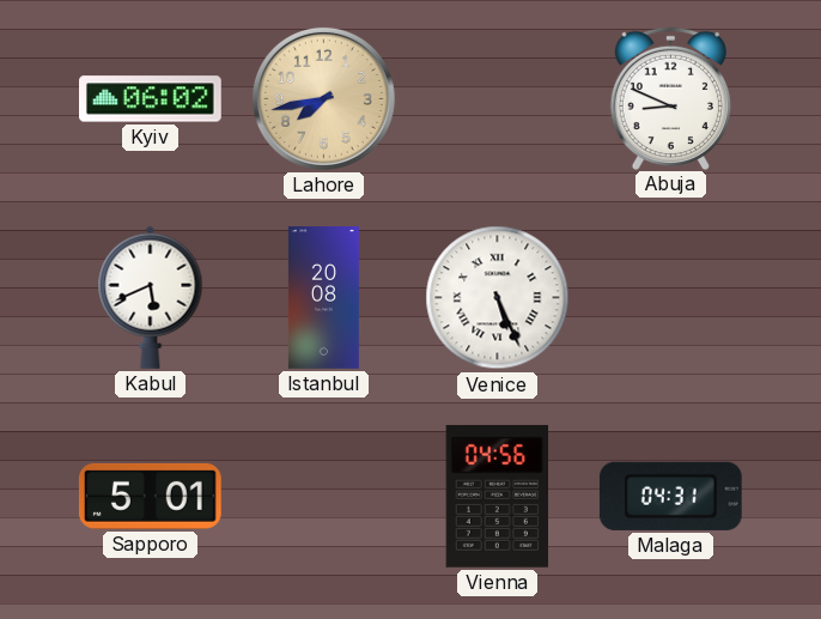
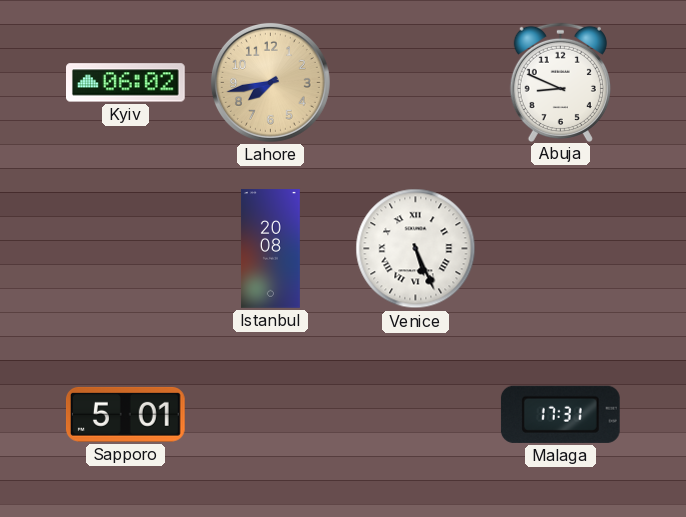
Kabul: 5:41 -> none (151, 297)
Vienna: 04:56 -> none (497, 496)
Malaga: 04:31 -> 17:31 (560, 414)
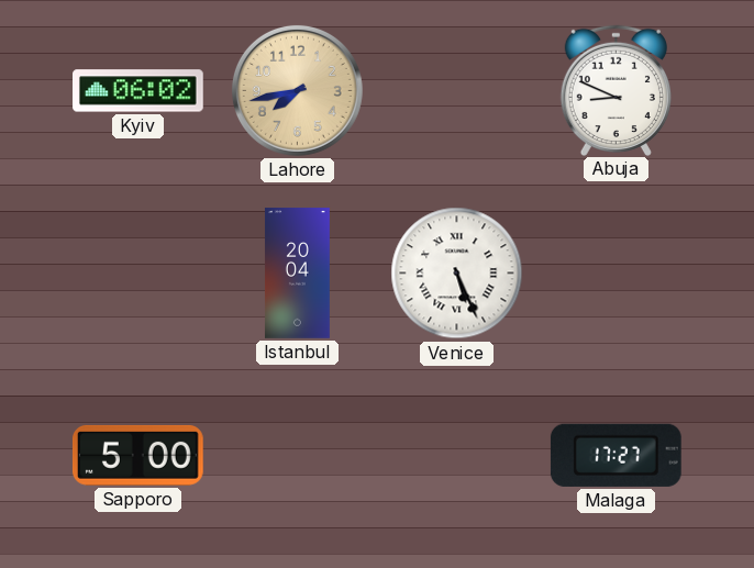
Istanbul: 20:08 -> 20:04 (297, 274)
Sapporo: 5:01 -> 5:00 (137, 455)
Malaga: 17:31 -> 17:27 (616, 455)
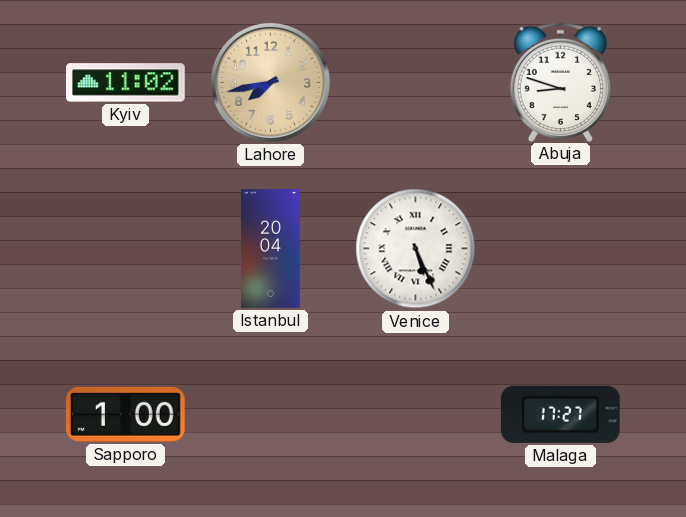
Kyiv: 06:02 -> 11:02 (126, 83)
Abuja: 8:49 -> 8:48 (560, 82)
Sapporo: 5:00 -> 1:00 (125, 414)
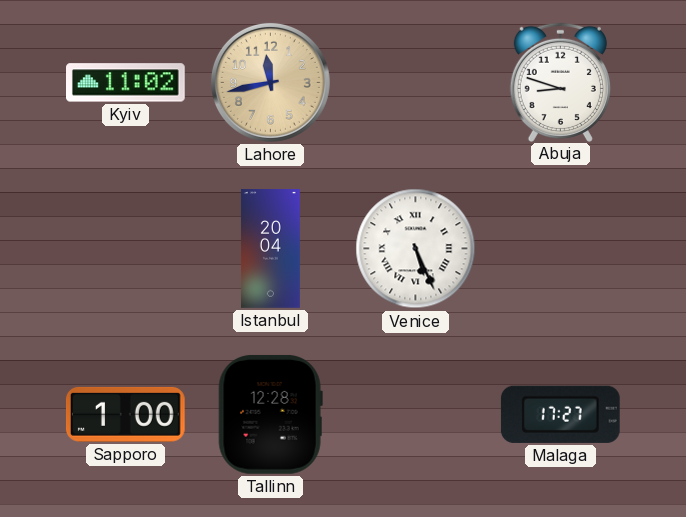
Lahore: 7:43 -> 11:43 (270, 82)
Tallinn: none -> 12:28 (270, 414)
